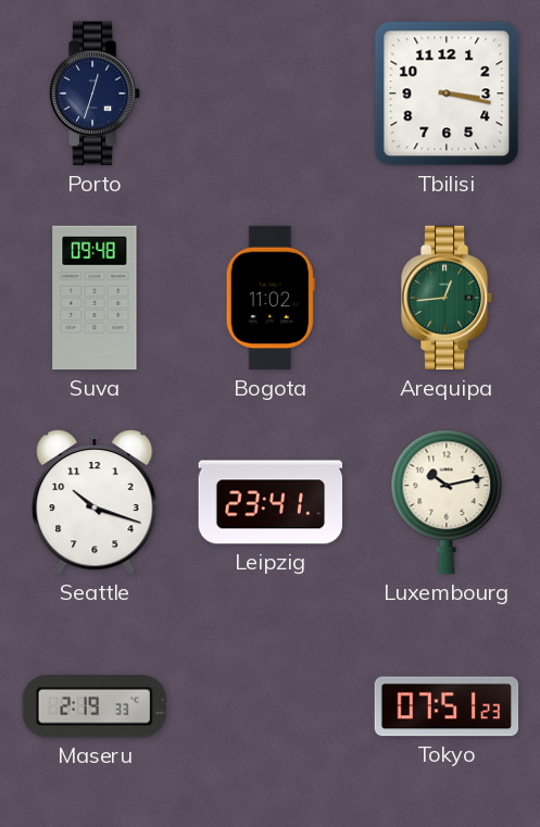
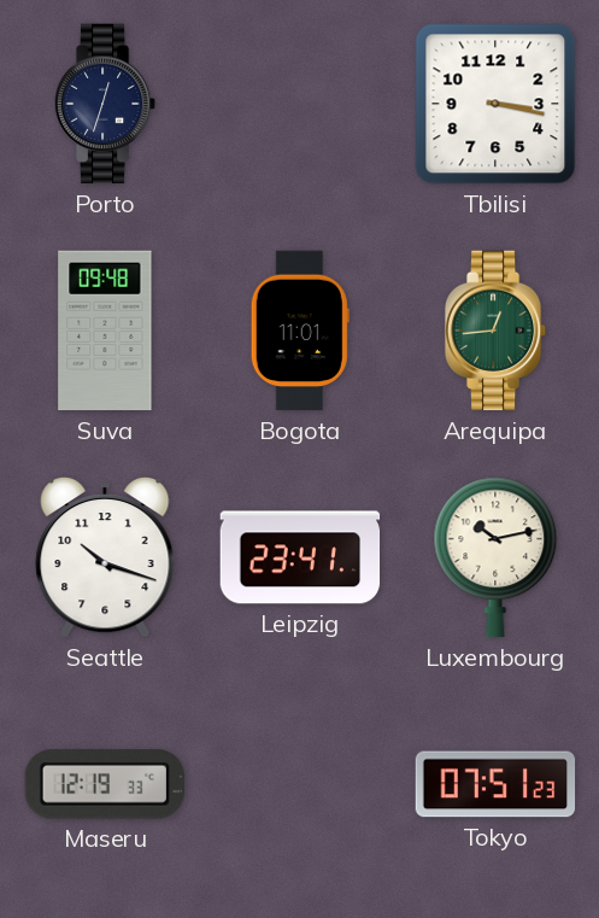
Bogota: 11:02 -> 11:01 (300, 331)
Maseru: 2:19 -> 12:19 (104, 784)
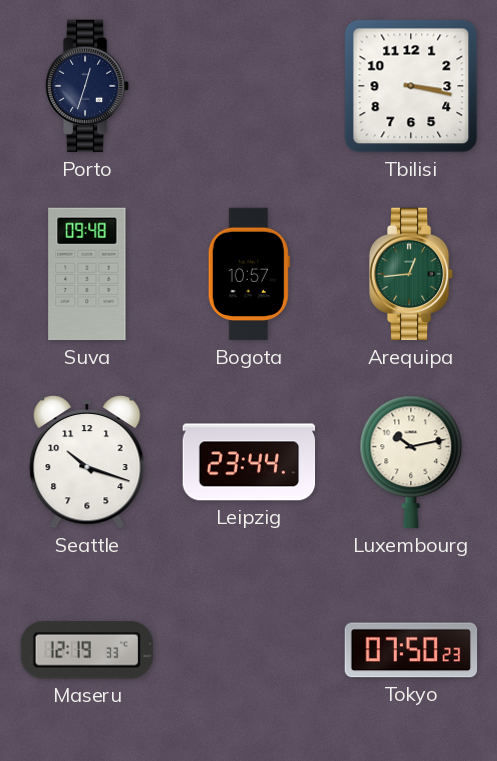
Bogota: 11:01 -> 10:57 (249, 274)
Leipzig: 23:41 -> 23:44 (249, 462)
Tokyo: 07:51 -> 07:50 (411, 650)
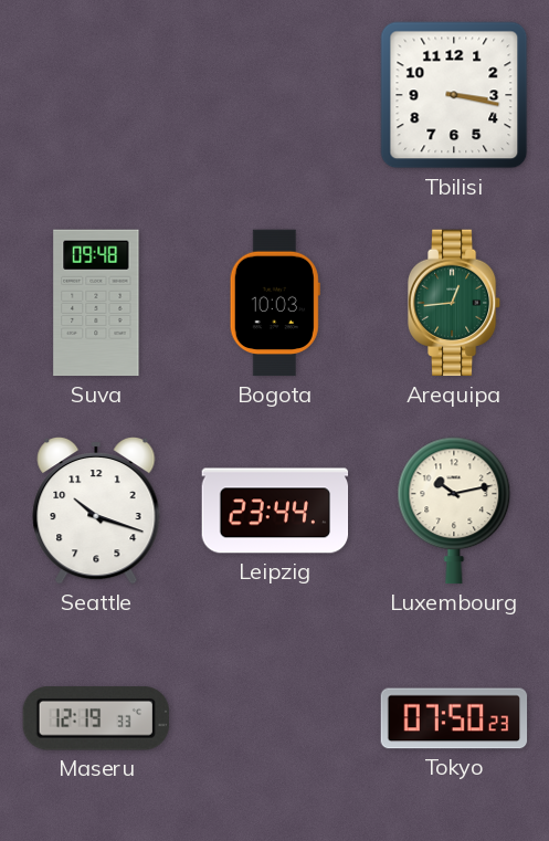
Porto: 12:33 -> none (87, 86)
Bogota: 10:57 -> 10:03 (275, 303)
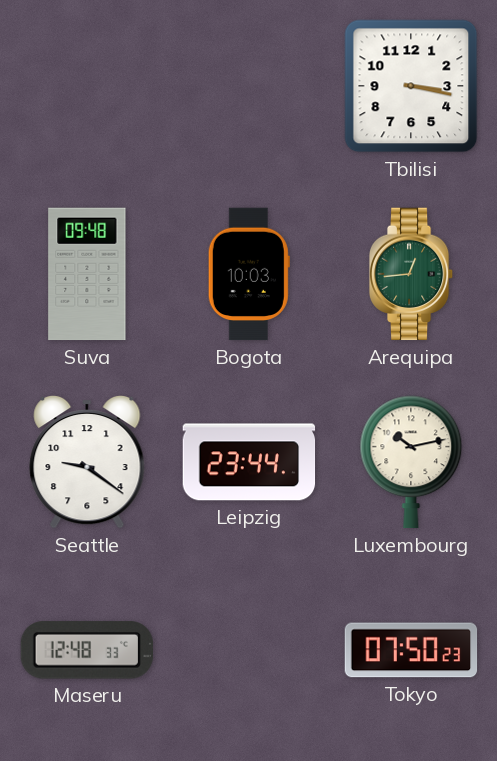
Seattle: 10:18 -> 9:21 (87, 462)
Maseru: 12:19 -> 12:48 (86, 650)
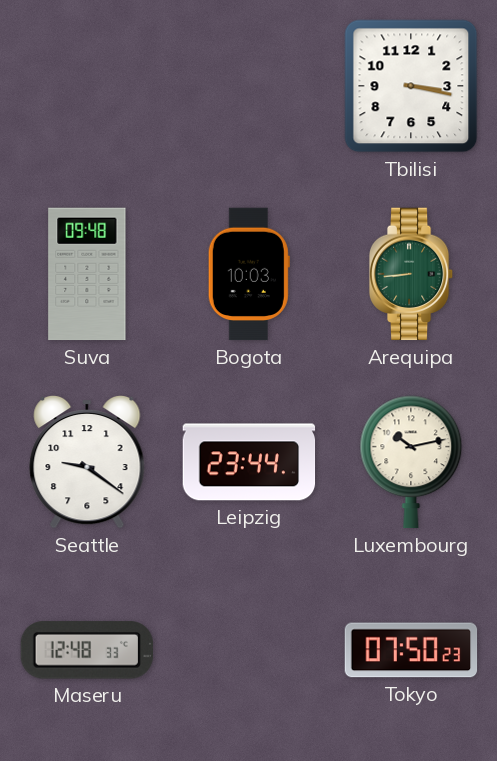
Arequipa: 12:44 -> 8:44 (411, 274)
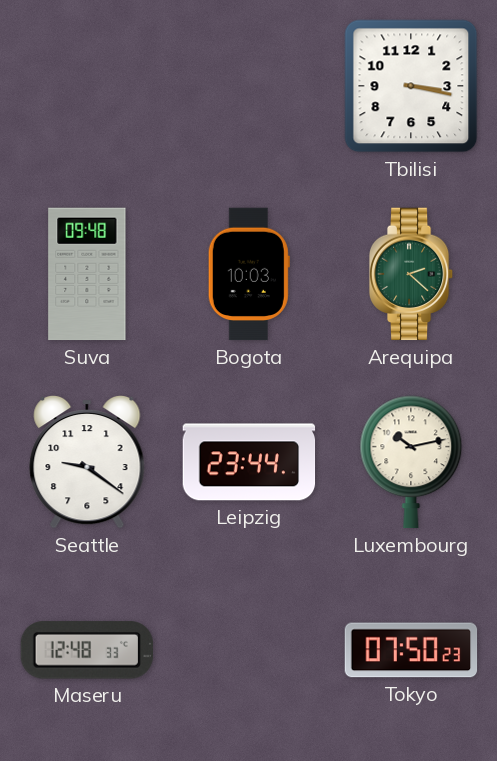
Arequipa: 8:44 -> 2:22 (411, 274)
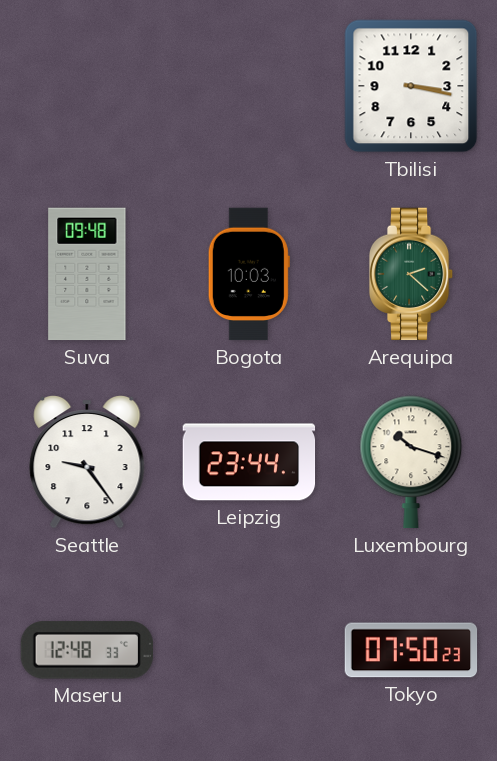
Seattle: 9:21 -> 9:24 (87, 462)
Luxembourg: 10:13 -> 10:18 (411, 462)
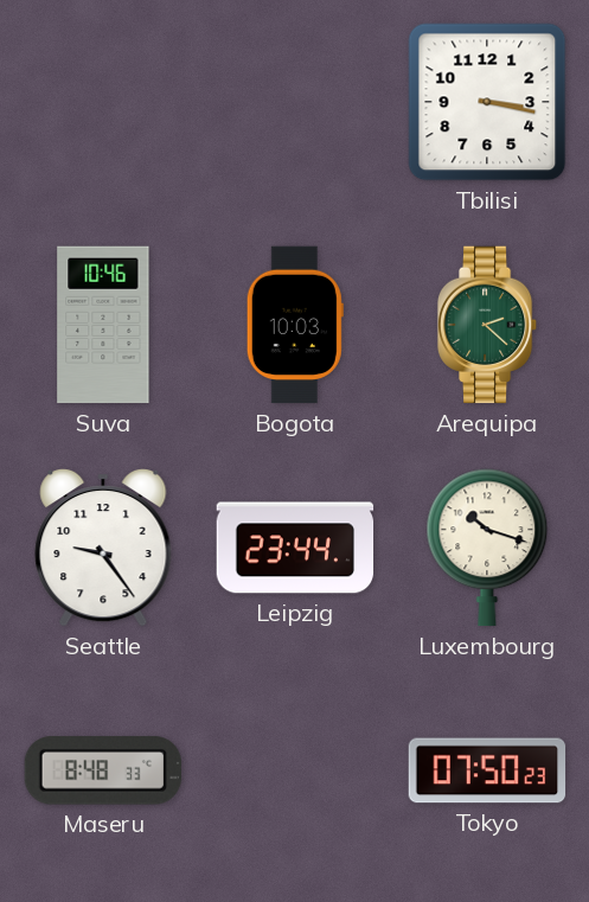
Suva: 09:48 -> 10:46 (103, 325)
Maseru: 12:48 -> 8:48 (102, 770)
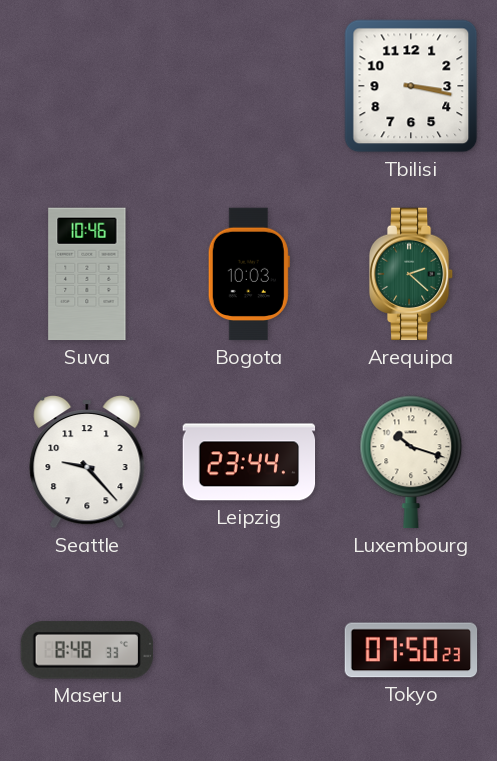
Seattle: 9:24 -> 9:23 (87, 462)
